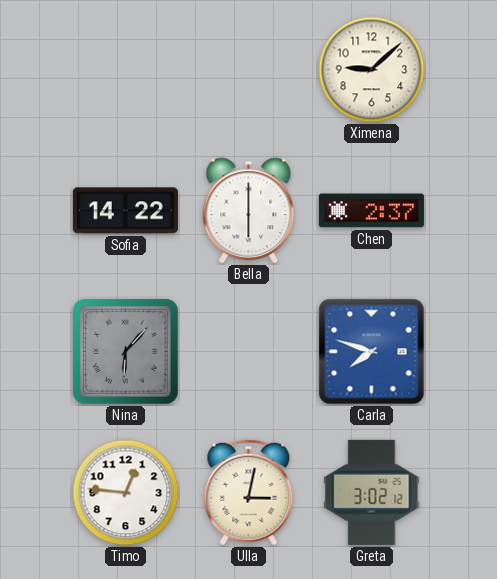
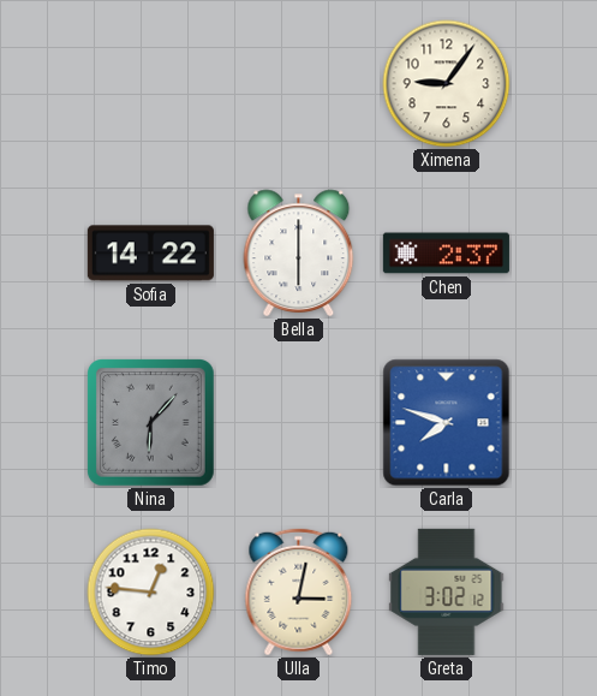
Ximena: 9:08 -> 9:06 (447, 84)
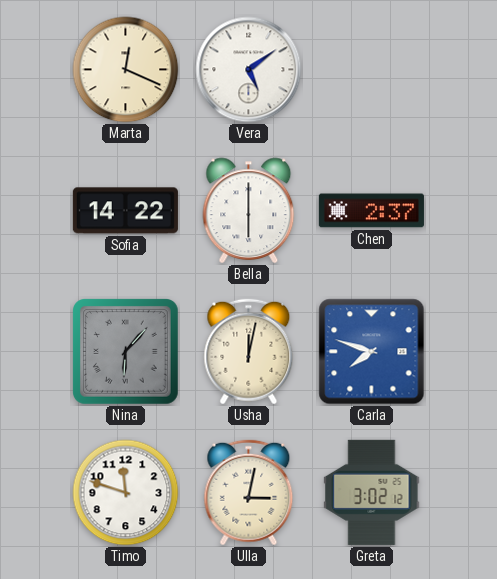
Marta: none -> 12:19 (126, 70)
Vera: none -> 5:09 (249, 70)
Ximena: 9:06 -> none (447, 84)
Usha: none -> 12:02 (249, 352)
Timo: 12:46 -> 11:48 (126, 493)
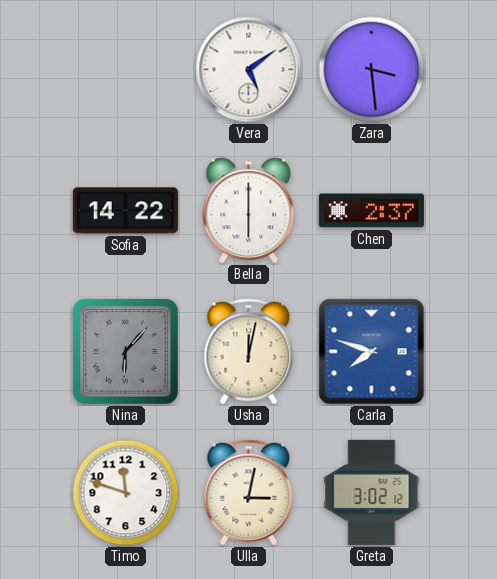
Marta: 12:19 -> none (126, 70)
Zara: none -> 3:29 (372, 70)
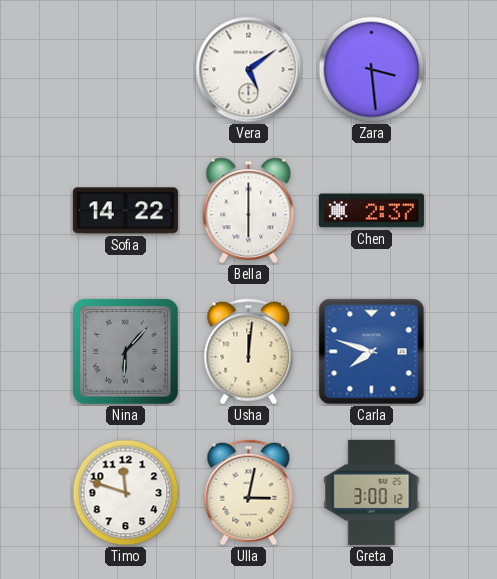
Usha: 12:02 -> 12:01 (249, 352)
Greta: 3:02 -> 3:00 (372, 492)
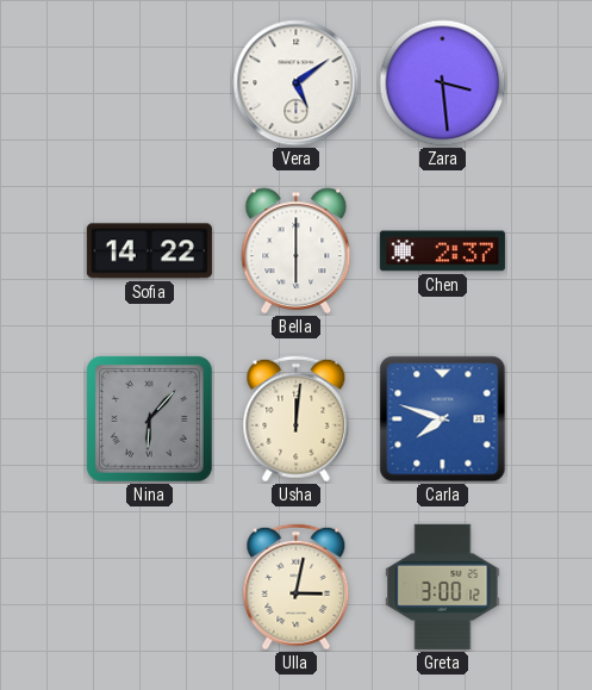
Timo: 11:48 -> none (126, 493)
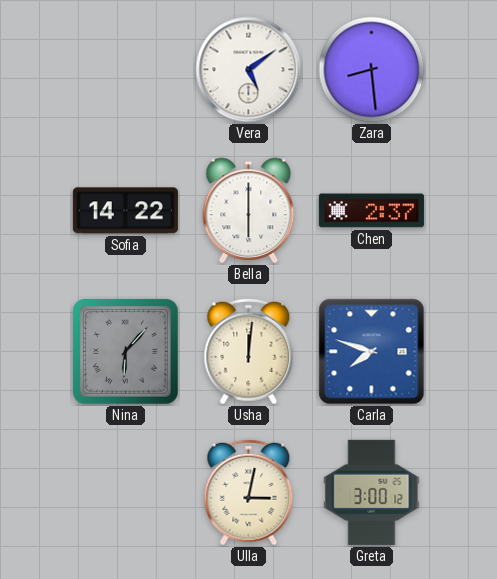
Zara: 3:29 -> 8:29 (372, 70)
